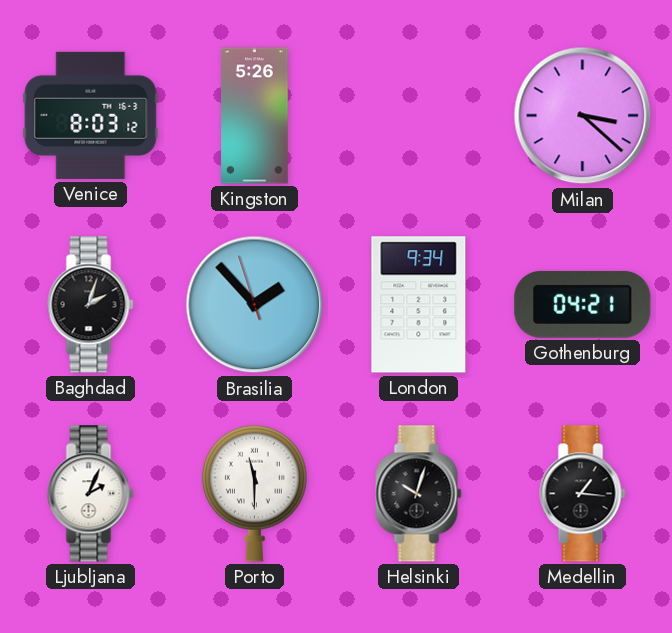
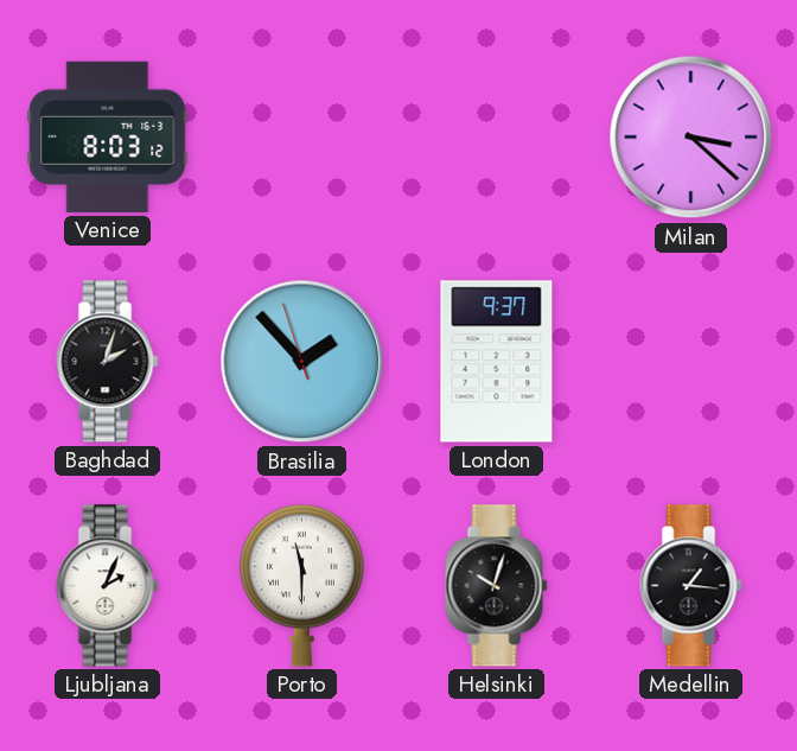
Kingston: 5:26 -> none (255, 116)
London: 9:34 -> 9:37 (497, 362)
Gothenburg: 04:21 -> none (583, 304)
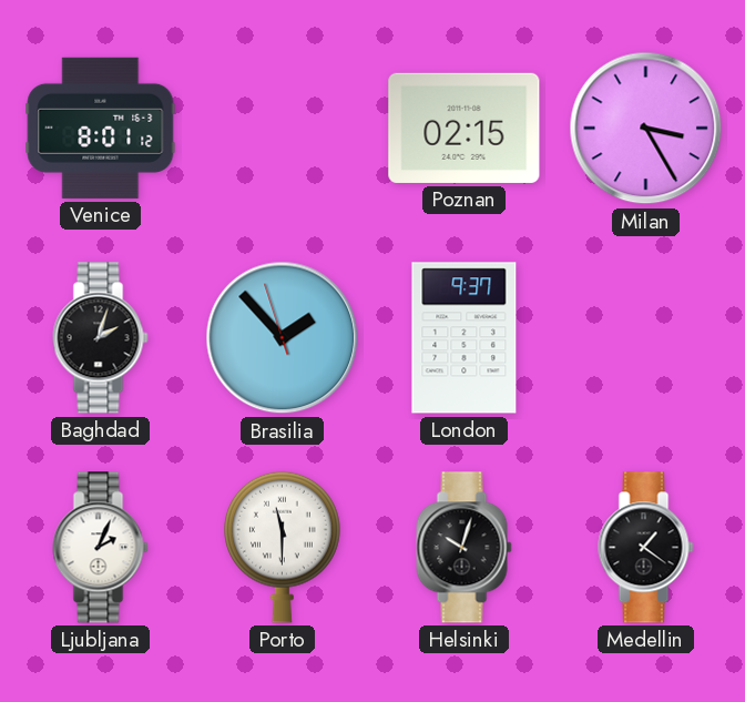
Venice: 8:03 -> 8:01 (101, 128)
Poznan: none -> 02:15 (465, 128)
Milan: 3:22 -> 3:25 (646, 129)
Medellin: 1:16 -> 1:21 (646, 548)
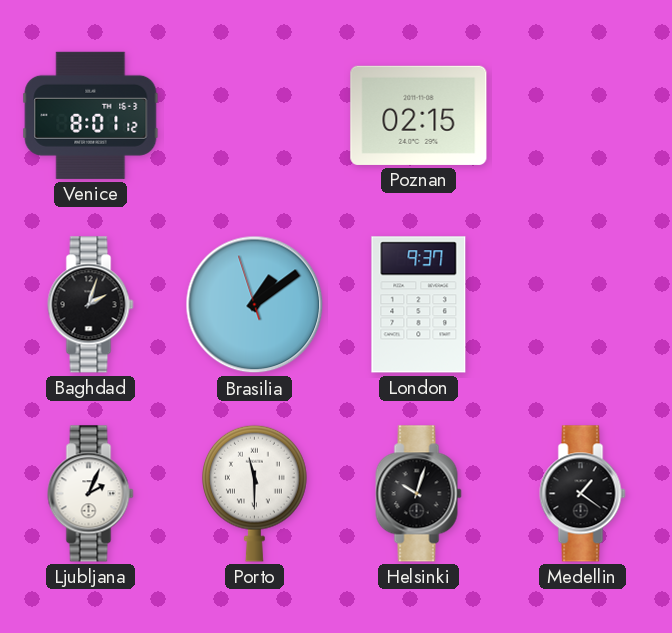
Milan: 3:25 -> none (646, 129)
Brasilia: 1:52 -> 1:08 (255, 305)
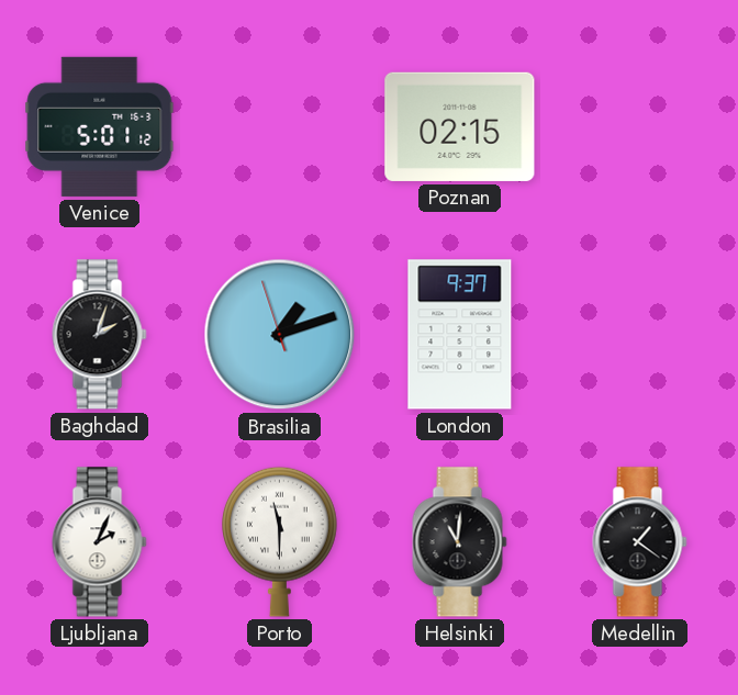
Venice: 8:01 -> 5:01 (100, 126)
Brasilia: 1:08 -> 1:11 (280, 335)
Helsinki: 10:03 -> 11:01 (460, 542)
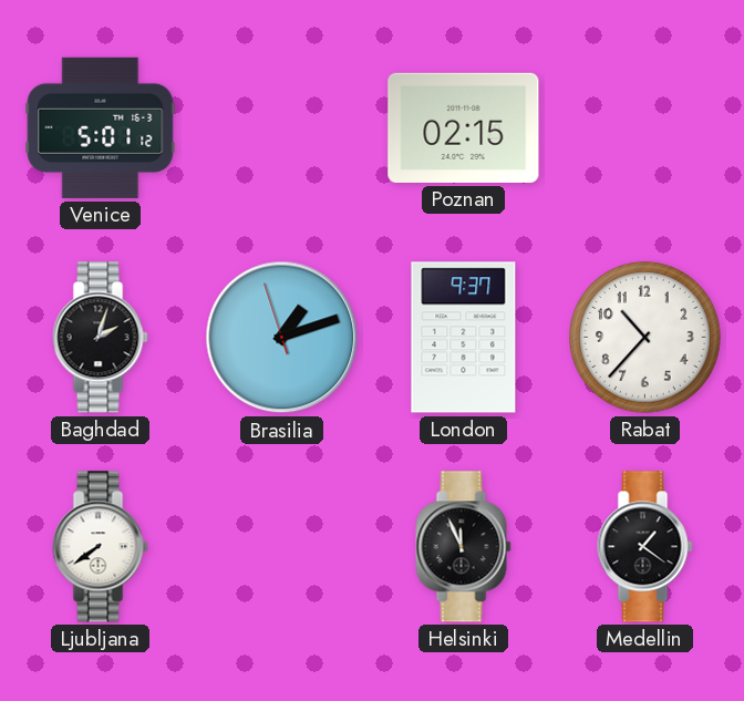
Rabat: none -> 10:37 (645, 338)
Ljubljana: 2:04 -> 7:39 (101, 547)
Porto: 11:30 -> none (280, 541)
Helsinki: 11:01 -> 11:56 (464, 547)
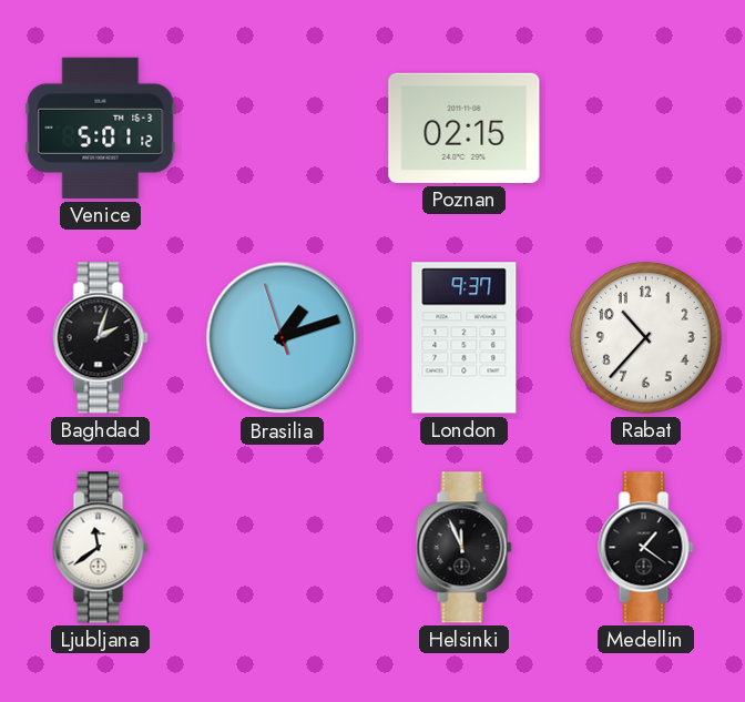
Ljubljana: 7:39 -> 11:39 (101, 548)
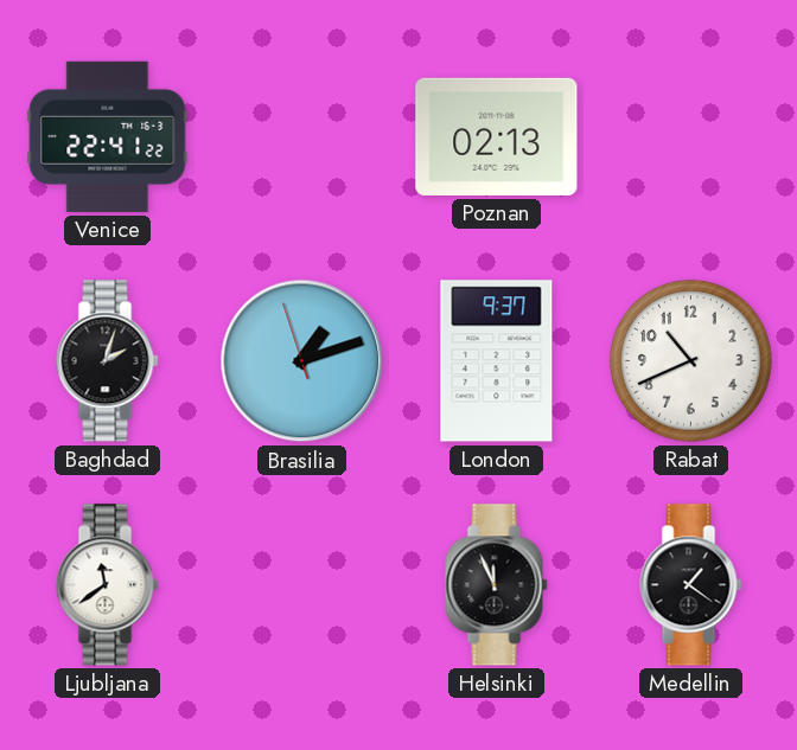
Venice: 5:01 -> 22:41 (108, 136)
Poznan: 02:15 -> 02:13 (497, 136)
Rabat: 10:37 -> 10:41 (691, 361)
